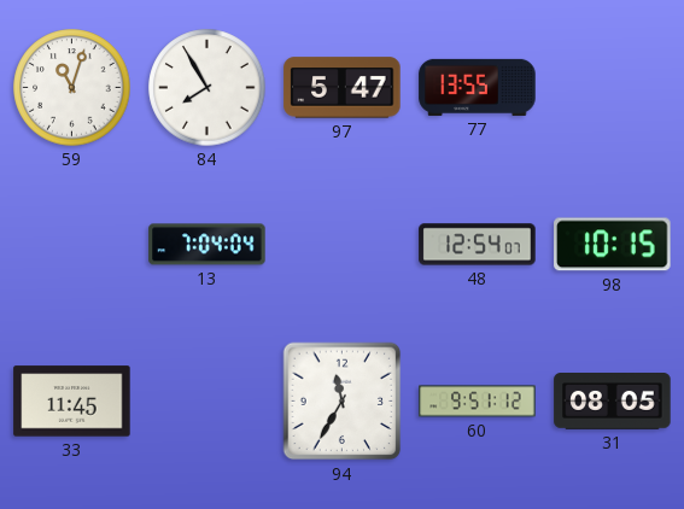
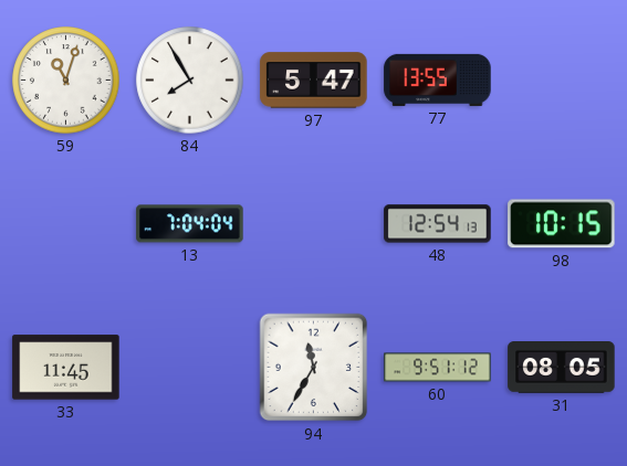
48: 12:54:07 -> 12:54:13 (438, 224)
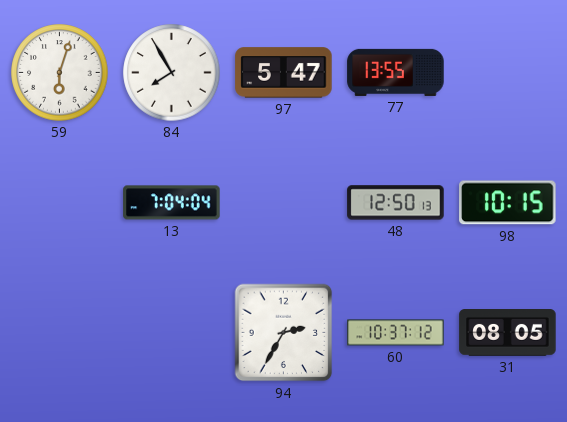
59: 11:03 -> 6:03 (60, 73)
48: 12:54 -> 12:50 (396, 203)
33: 11:45 -> none (66, 368)
94: 11:35 -> 2:35 (284, 333)
60: 9:51 -> 10:37 (396, 333)
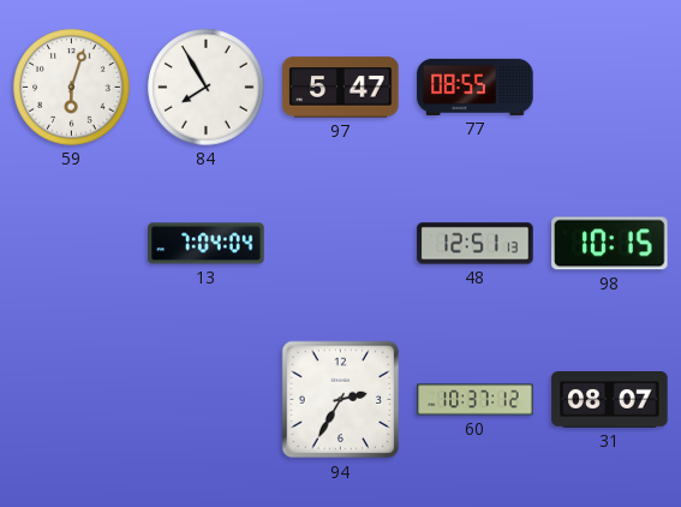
77: 13:55 -> 08:55 (476, 87)
48: 12:50 -> 12:51 (476, 244)
31: 08:05 -> 08:07 (610, 400)
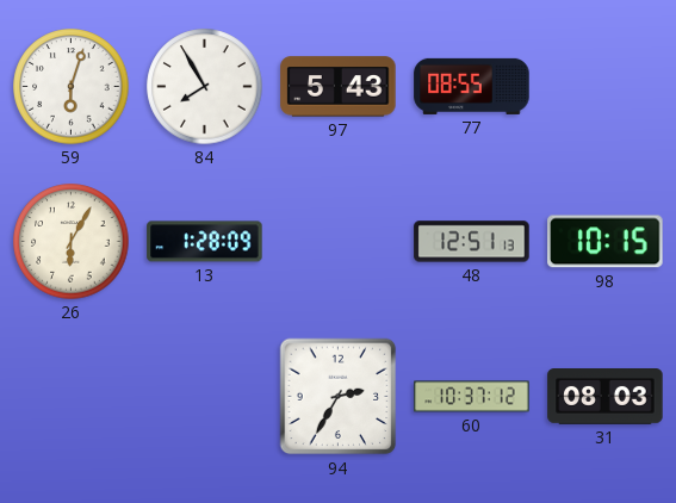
97: 5:47 -> 5:43 (339, 87)
26: none -> 6:05 (72, 242)
13: 7:04 -> 1:28 (205, 242)
31: 08:07 -> 08:03 (606, 397)
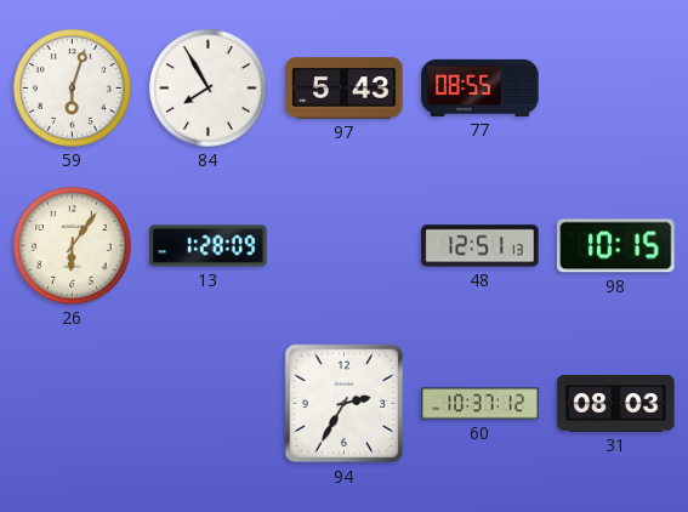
26: 6:05 -> 6:06 (73, 246)
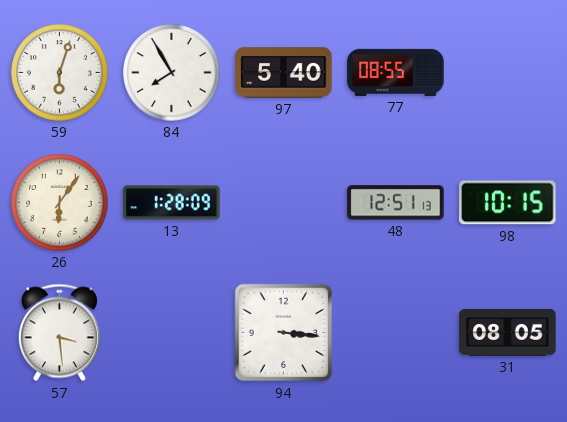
97: 5:43 -> 5:40 (284, 73)
57: none -> 3:29 (59, 333)
94: 2:35 -> 3:16 (284, 333)
60: 10:37 -> none (481, 404)
31: 08:03 -> 08:05 (508, 333)
